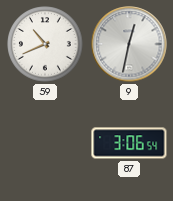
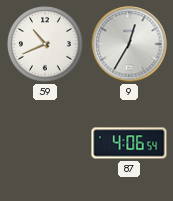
9: 12:32 -> 12:35 (129, 44)
87: 3:06 -> 4:06 (129, 143)
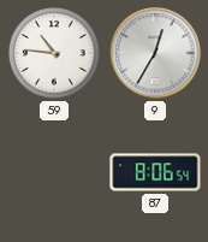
59: 10:41 -> 10:46 (54, 53)
87: 4:06 -> 8:06 (155, 172)
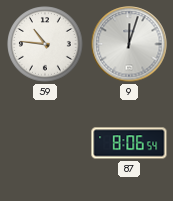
9: 12:35 -> 12:03 (129, 44)
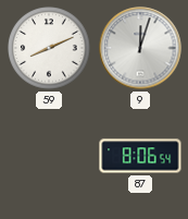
59: 10:46 -> 8:11 (49, 48)
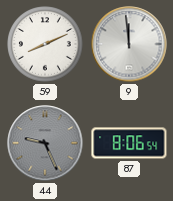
9: 12:03 -> 11:59 (129, 44)
44: none -> 9:26 (45, 143)
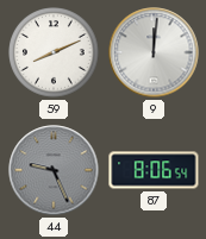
9: 11:59 -> 12:01 (154, 52)
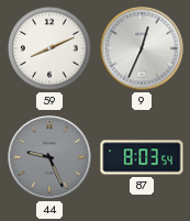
9: 12:01 -> 12:34 (142, 48)
87: 8:06 -> 8:03 (142, 157)
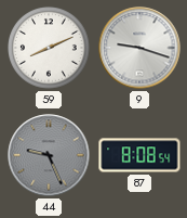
9: 12:34 -> 9:18 (139, 48)
87: 8:03 -> 8:08 (139, 155)
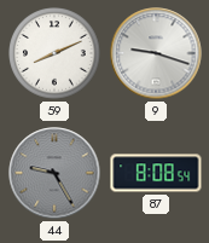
44: 9:26 -> 9:25 (54, 173)
